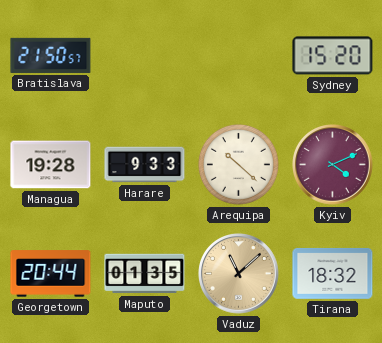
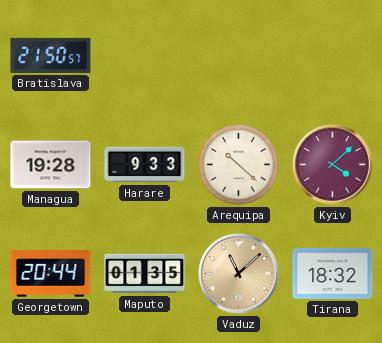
Sydney: 15:20 -> none (333, 56)
Kyiv: 4:11 -> 4:08 (333, 165)
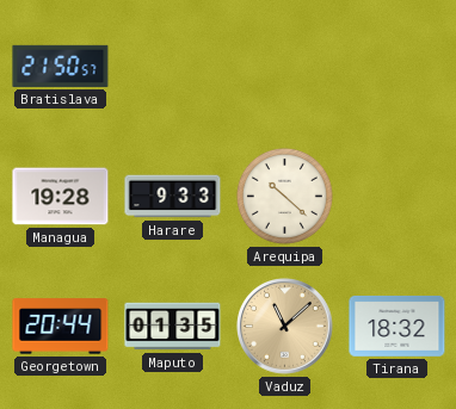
Kyiv: 4:08 -> none (333, 165)
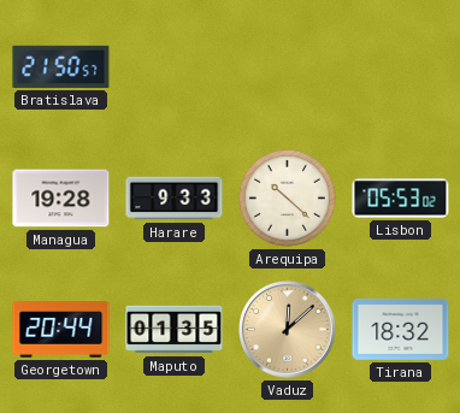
Lisbon: none -> 05:53 (401, 199)
Vaduz: 11:08 -> 12:08 (288, 330)
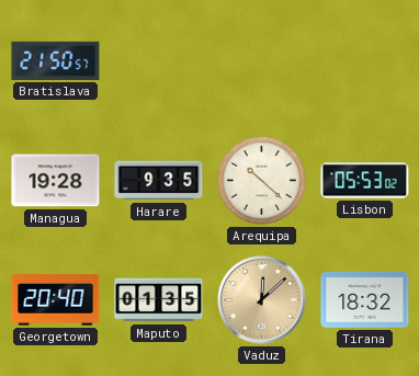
Harare: 9:33 -> 9:35 (159, 181)
Georgetown: 20:44 -> 20:40 (56, 300)
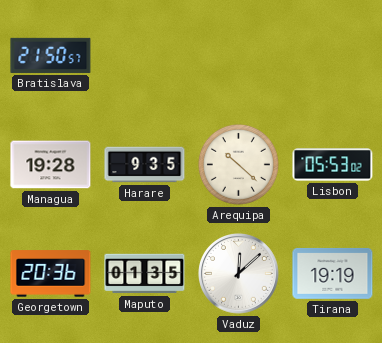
Georgetown: 20:40 -> 20:36 (51, 274)
Vaduz dial: champagne -> white (239, 274)
Tirana: 18:32 -> 19:19 (333, 274)
